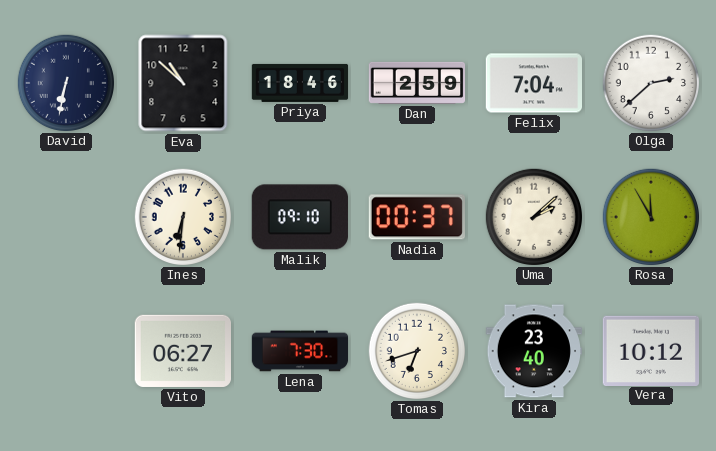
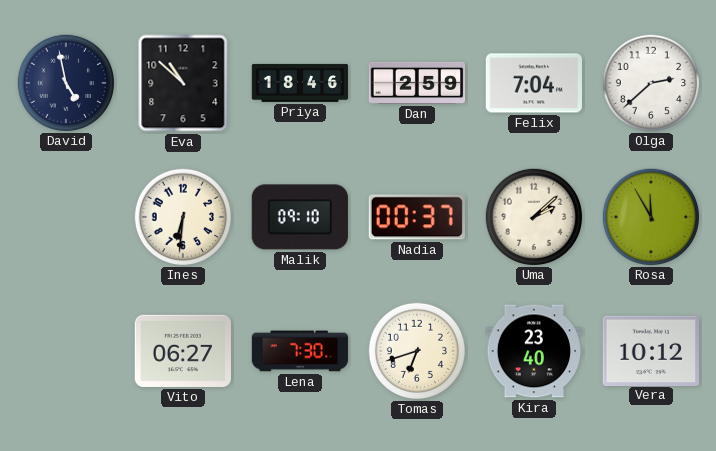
David: 6:32 -> 4:58 (65, 82)
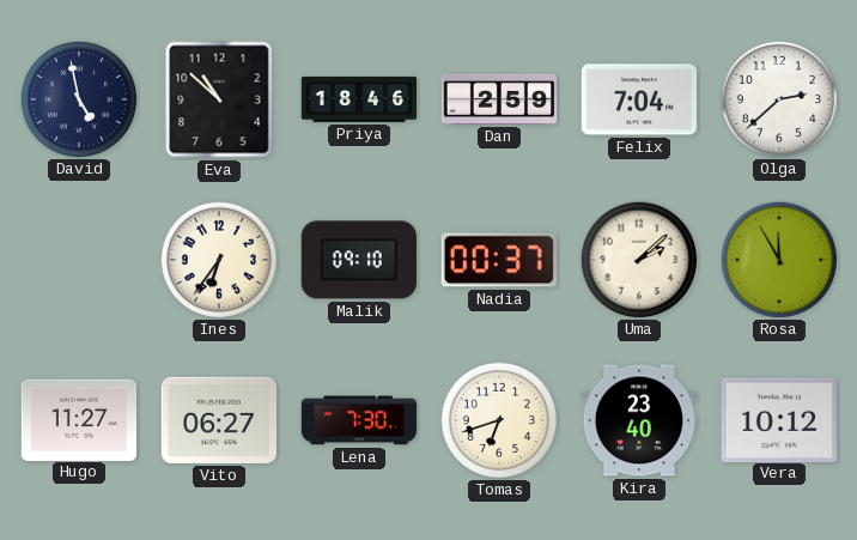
Ines: 6:31 -> 6:36 (218, 259)
Hugo: none -> 11:27 (78, 419)
